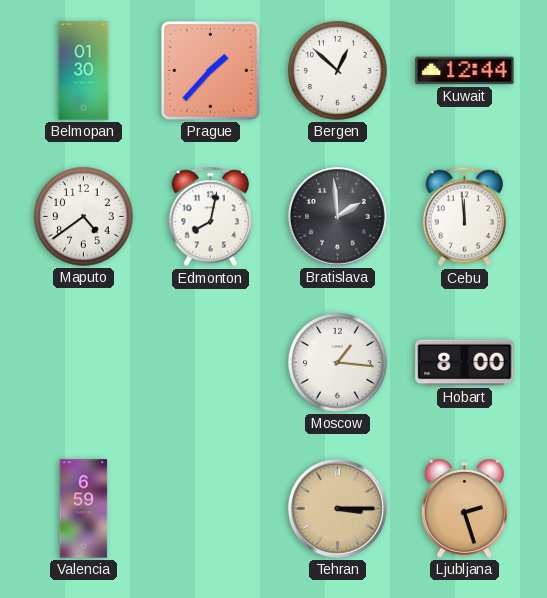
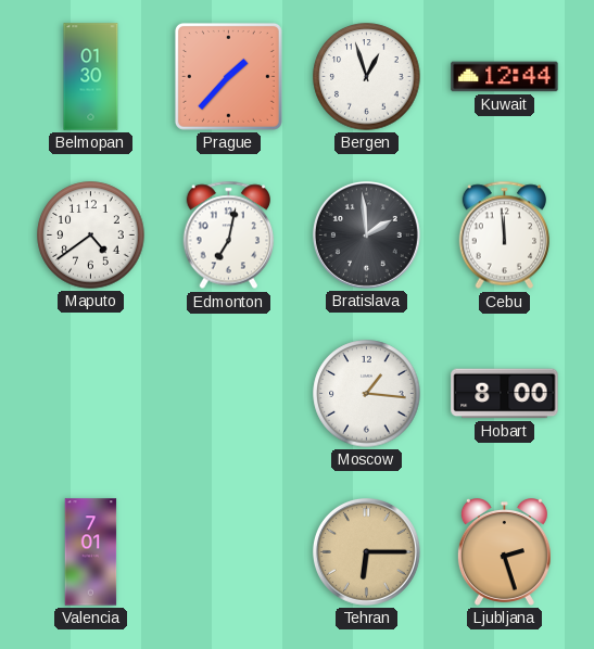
Bergen: 12:52 -> 12:57 (367, 77)
Edmonton: 8:02 -> 7:02 (229, 236)
Valencia: 6:59 -> 7:01 (91, 552)
Tehran: 3:15 -> 6:15 (366, 551)
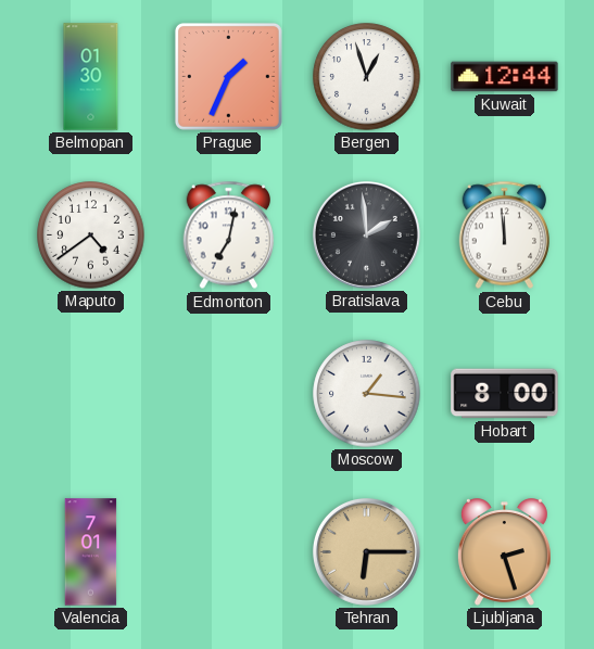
Prague: 1:37 -> 1:34 (228, 76)
